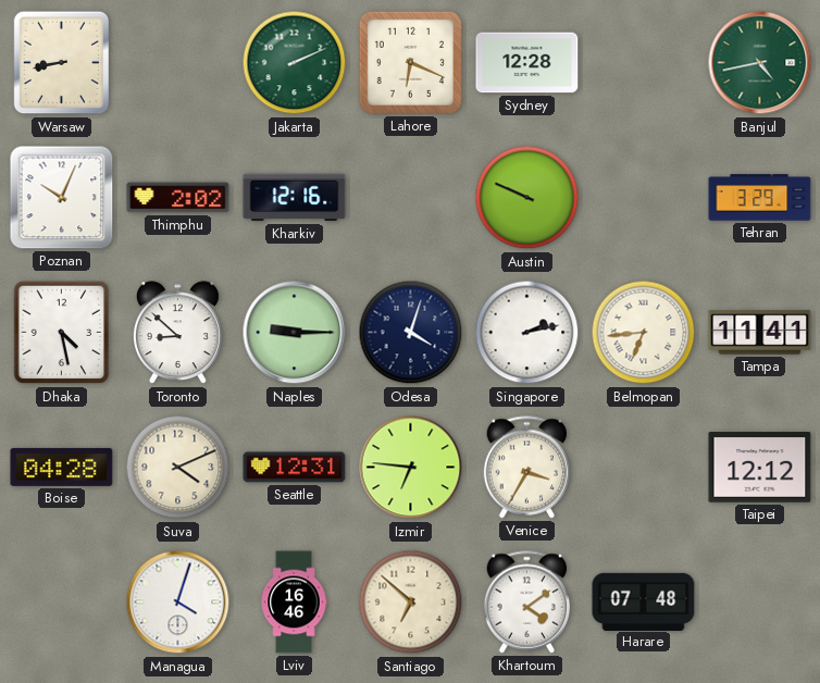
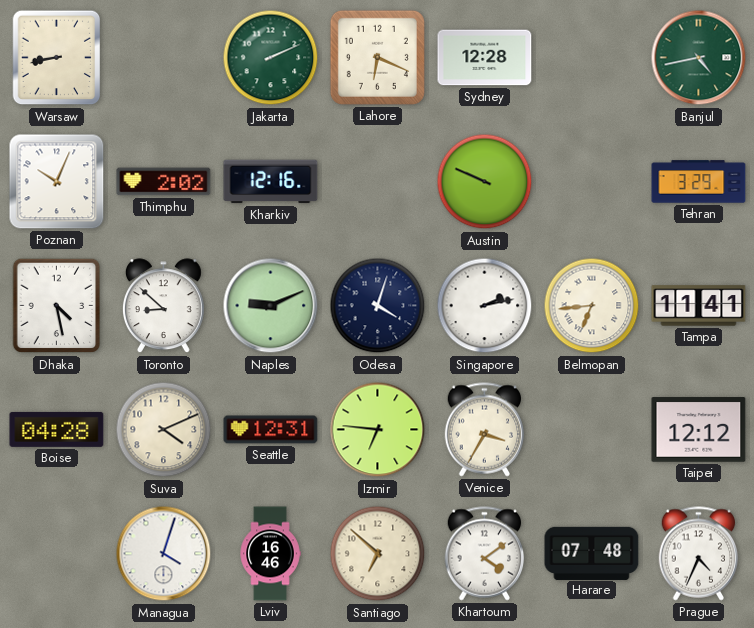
Naples: 9:15 -> 9:11 (271, 306)
Prague: none -> 4:34 (699, 554)
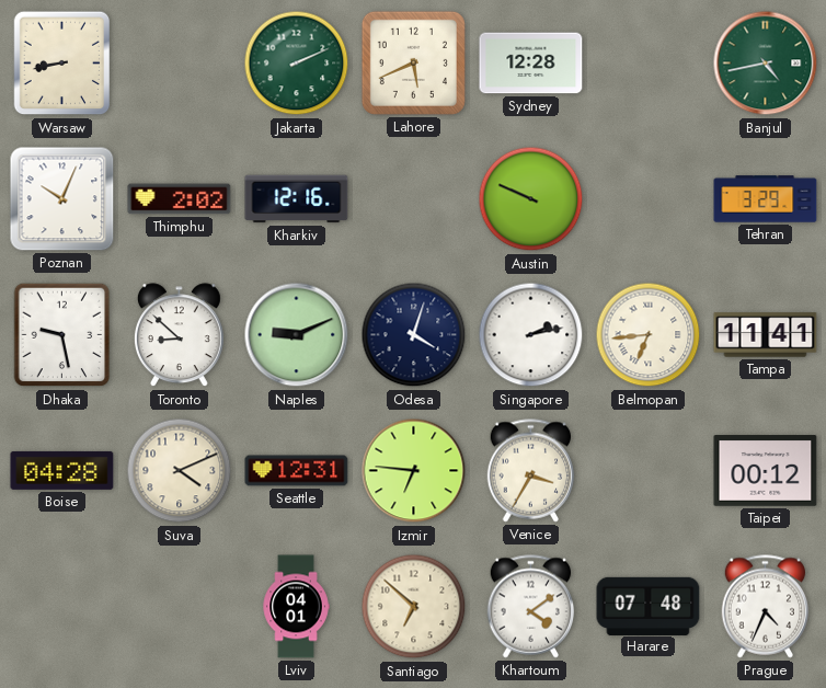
Lahore: 6:19 -> 5:41 (413, 62)
Dhaka: 4:28 -> 9:28 (62, 335)
Taipei: 12:12 -> 00:12 (766, 471)
Managua: 4:03 -> none (164, 554)
Lviv: 16:46 -> 04:01 (296, 607)
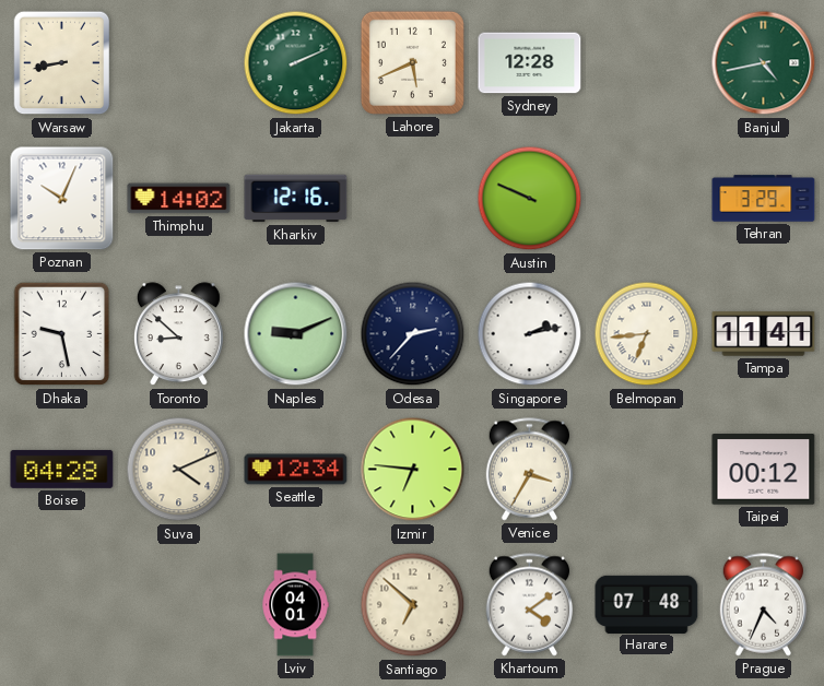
Thimphu: 2:02 -> 14:02 (179, 199)
Odesa: 4:03 -> 2:37 (413, 334)
Seattle: 12:31 -> 12:34 (296, 470)
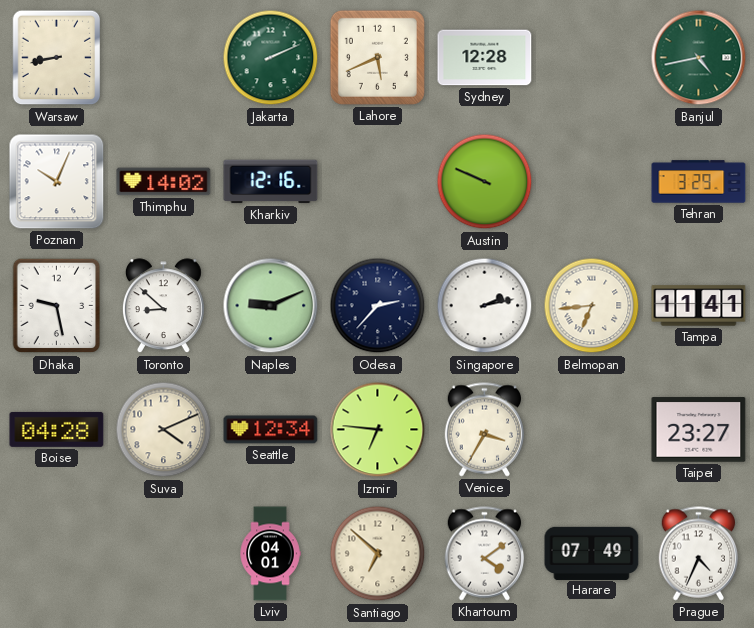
Taipei: 00:12 -> 23:27 (699, 430)
Harare: 07:48 -> 07:49 (592, 553)
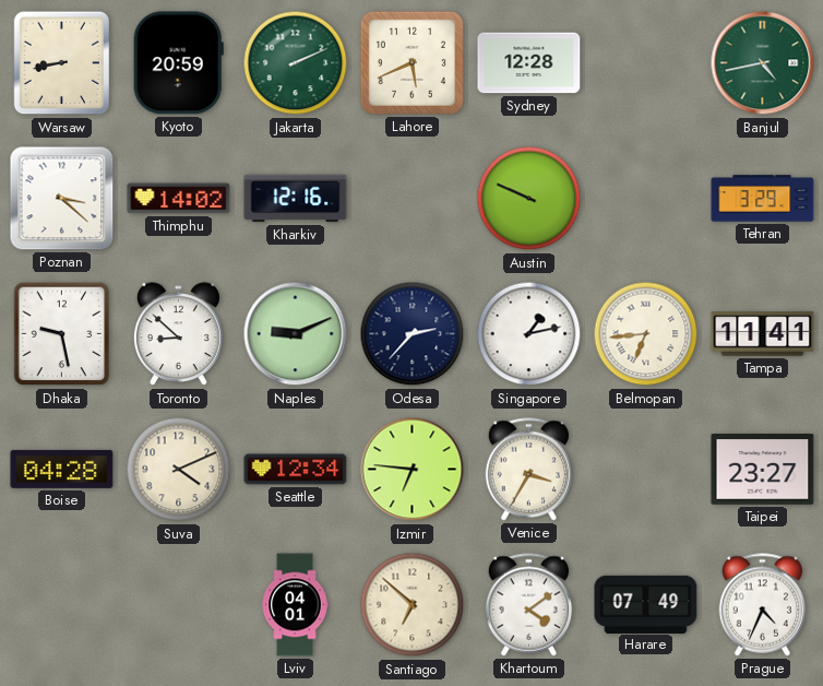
Kyoto: none -> 20:59 (178, 63)
Poznan: 10:04 -> 3:22 (62, 199)
Singapore: 2:13 -> 1:13 (529, 334)
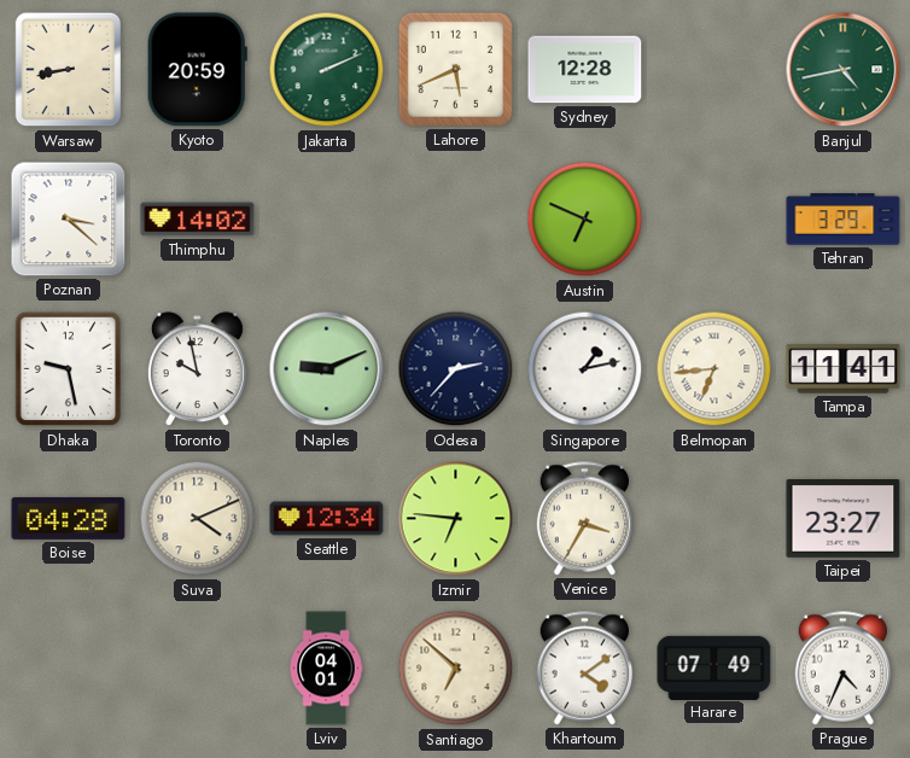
Kharkiv: 12:16 -> none (296, 199)
Austin: 9:49 -> 6:49 (585, 220)
Toronto: 8:52 -> 9:58 (197, 369)
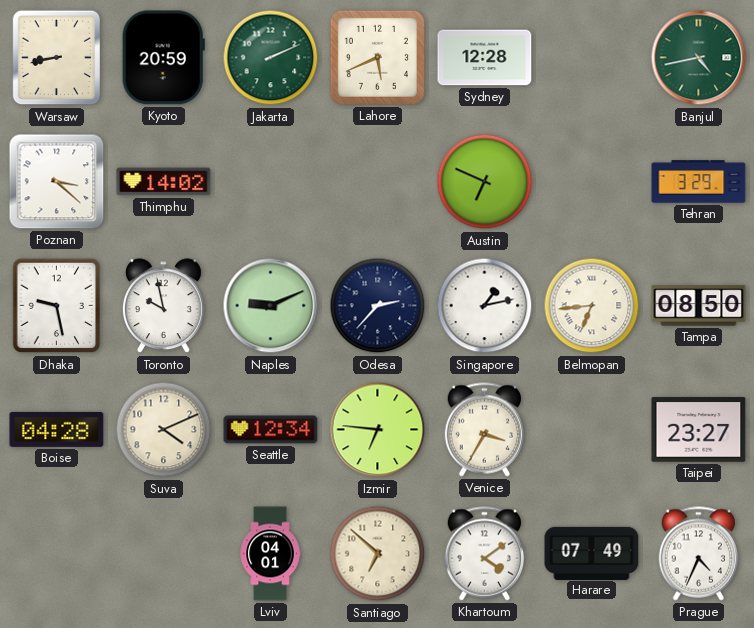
Tampa: 11:41 -> 08:50 (699, 306)
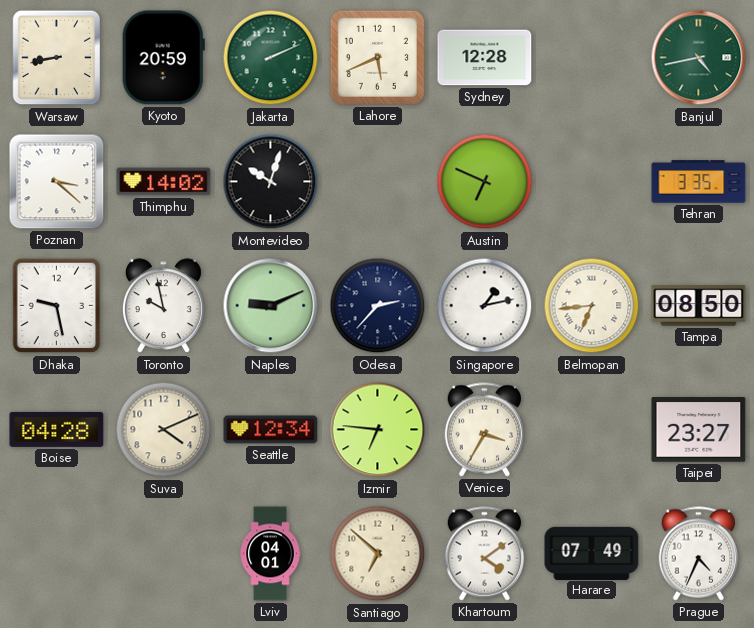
Montevideo: none -> 10:03 (271, 182)
Tehran: 3:29 -> 3:35 (699, 182)
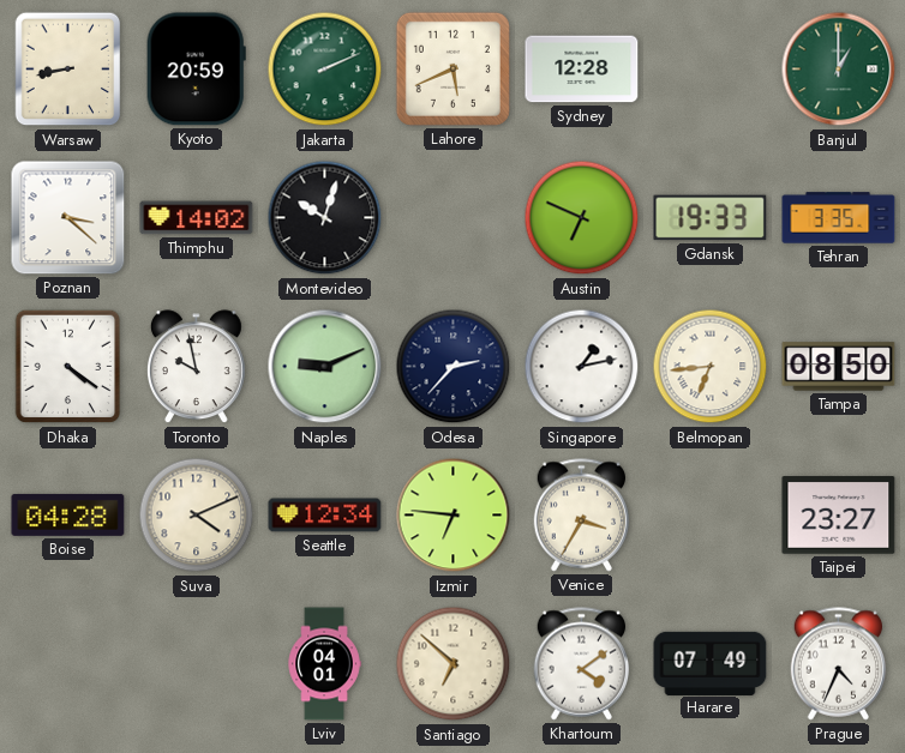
Banjul: 4:43 -> 1:00 (839, 70)
Gdansk: none -> 19:33 (711, 218)
Dhaka: 9:28 -> 4:21 (68, 367)
